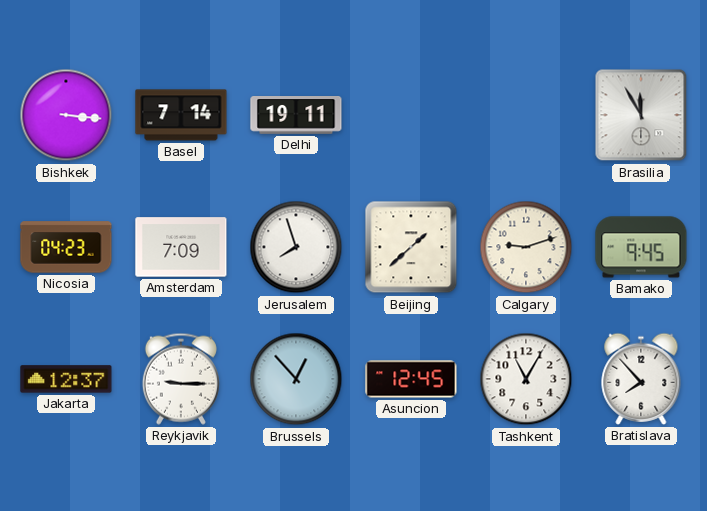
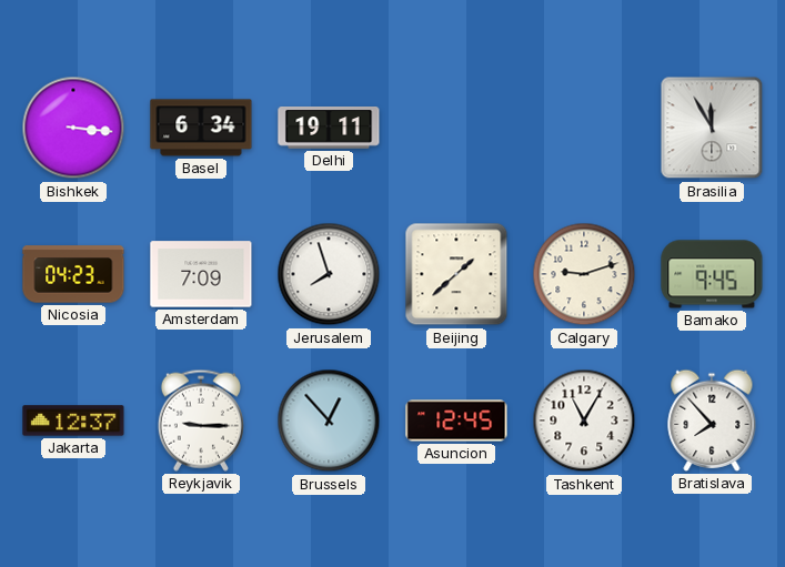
Basel: 7:14 -> 6:34 (201, 128)
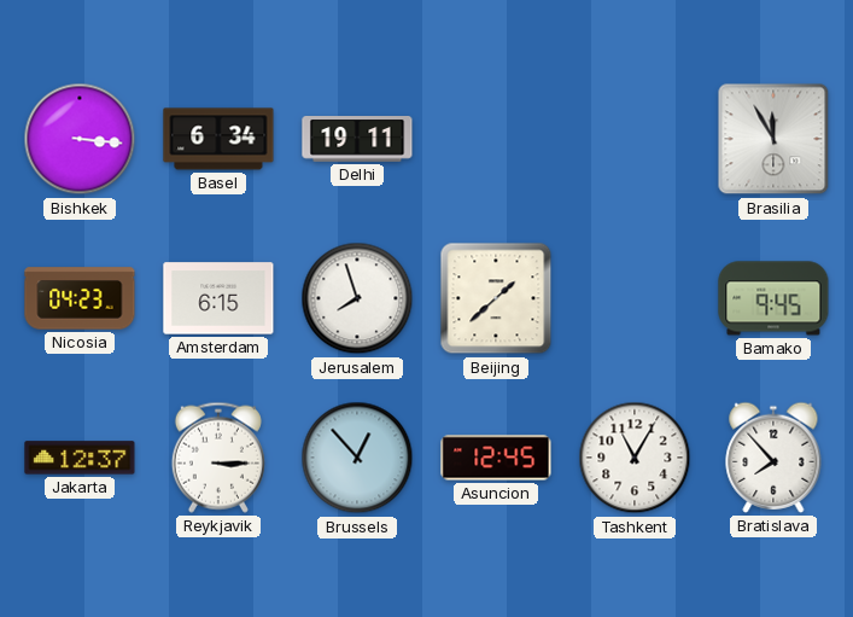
Amsterdam: 7:09 -> 6:15 (218, 298)
Calgary: 9:12 -> none (584, 274)
Reykjavik: 9:15 -> 3:15 (218, 458)
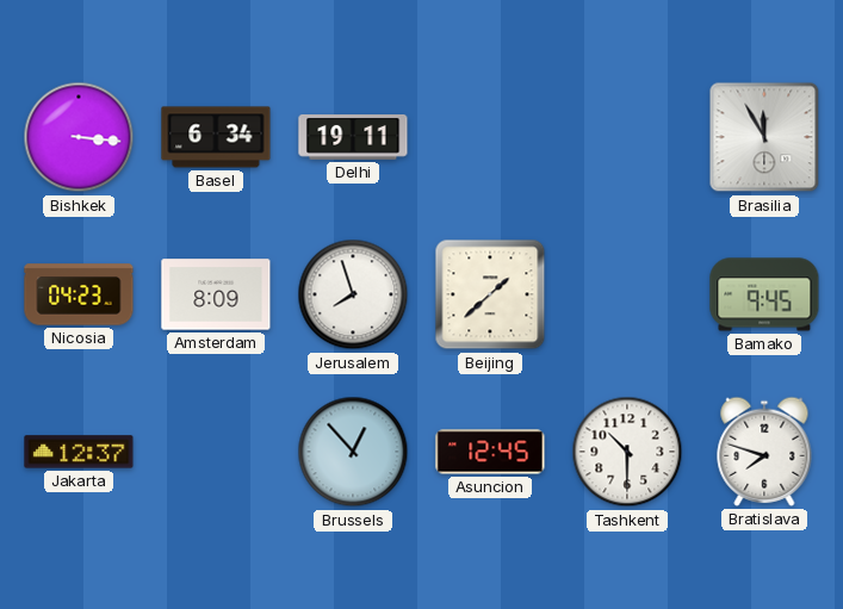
Amsterdam: 6:15 -> 8:09 (216, 294)
Reykjavik: 3:15 -> none (218, 458)
Tashkent: 11:05 -> 10:30 (627, 452)
Bratislava: 7:53 -> 7:48 (764, 452)
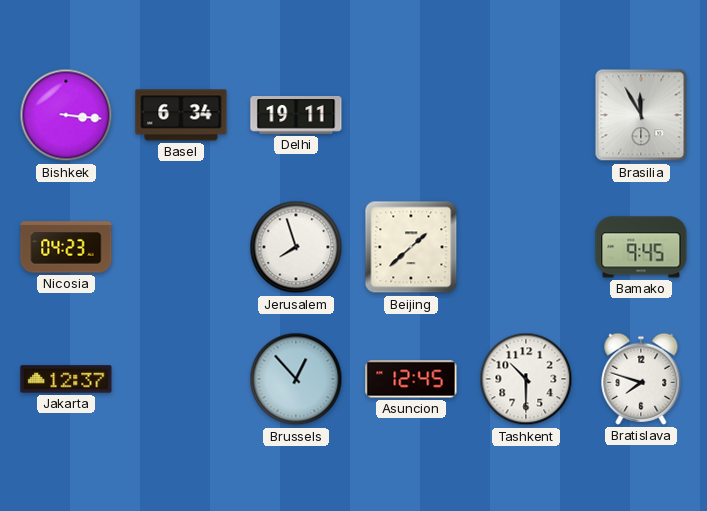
Amsterdam: 8:09 -> none (216, 294)
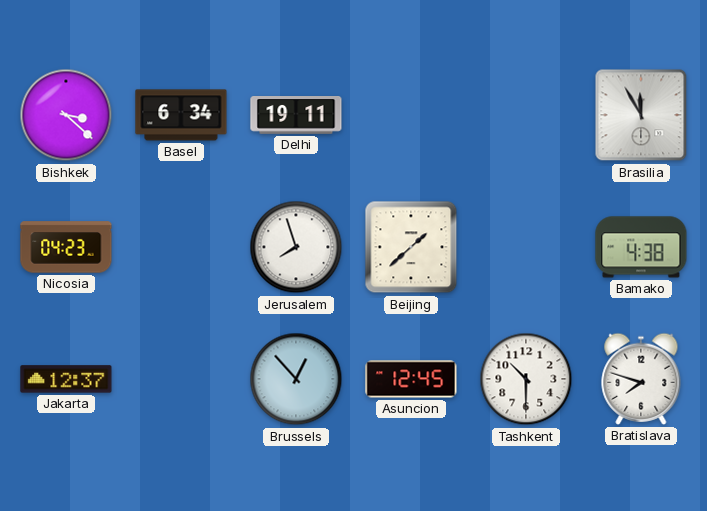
Bishkek: 3:16 -> 3:22 (66, 115)
Bamako: 9:45 -> 4:38 (641, 247)
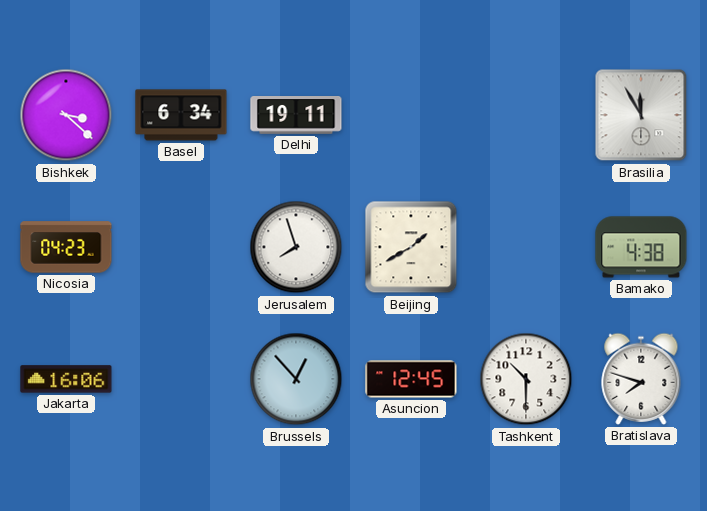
Beijing: 1:38 -> 1:40 (411, 247)
Jakarta: 12:37 -> 16:06 (66, 379)
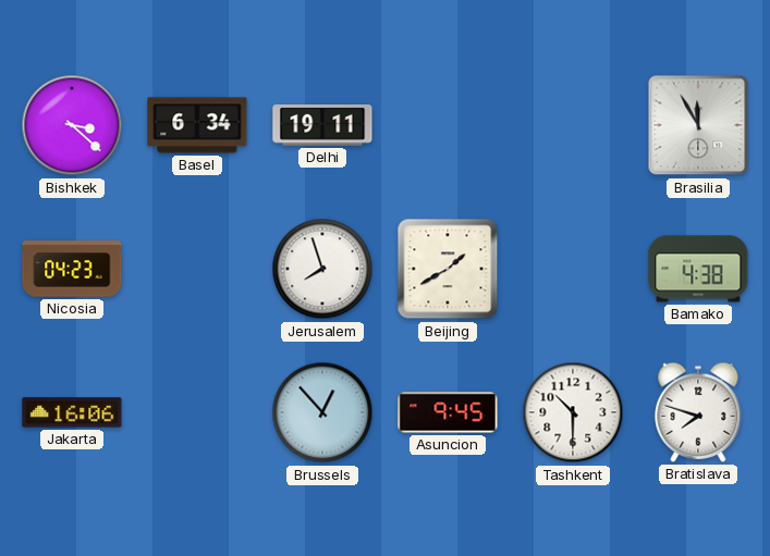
Asuncion: 12:45 -> 9:45 (448, 412)
